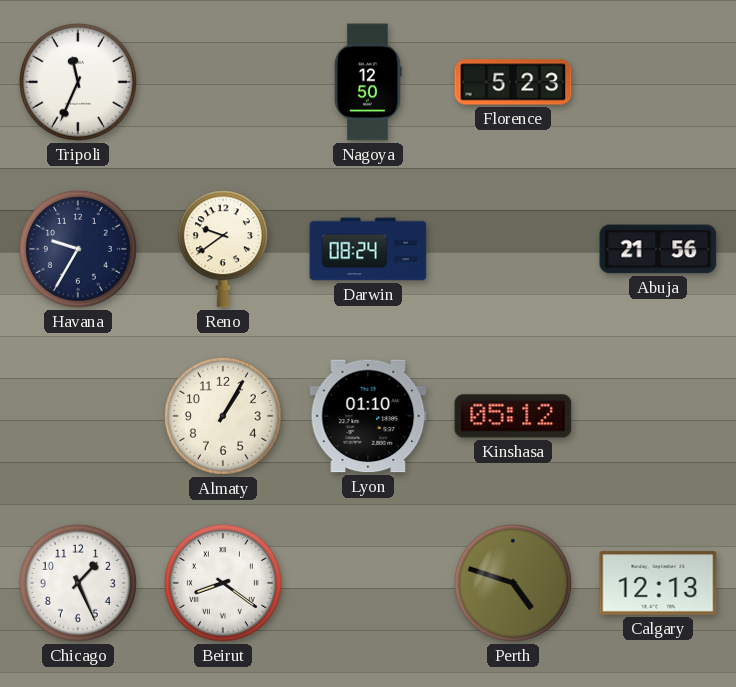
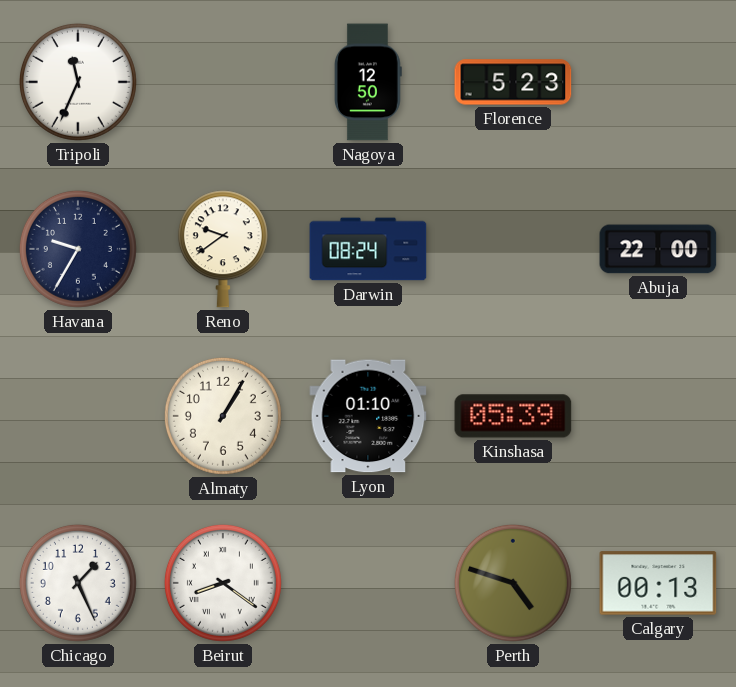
Abuja: 21:56 -> 22:00 (658, 249)
Kinshasa: 05:12 -> 05:39 (513, 416)
Calgary: 12:13 -> 00:13 (658, 583)
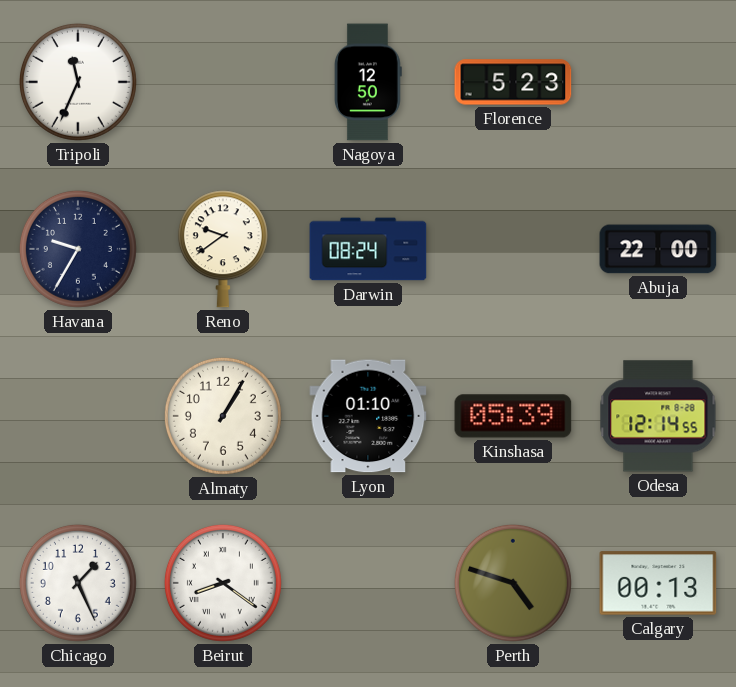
Odesa: none -> 12:14 (658, 416)
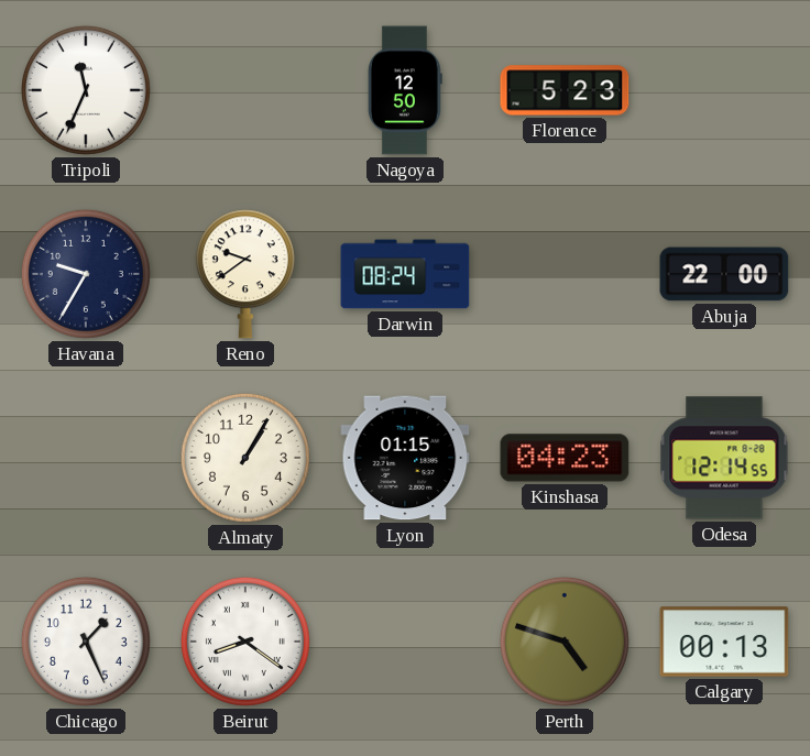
Lyon: 01:10 -> 01:15 (405, 458)
Kinshasa: 05:39 -> 04:23 (565, 458)
